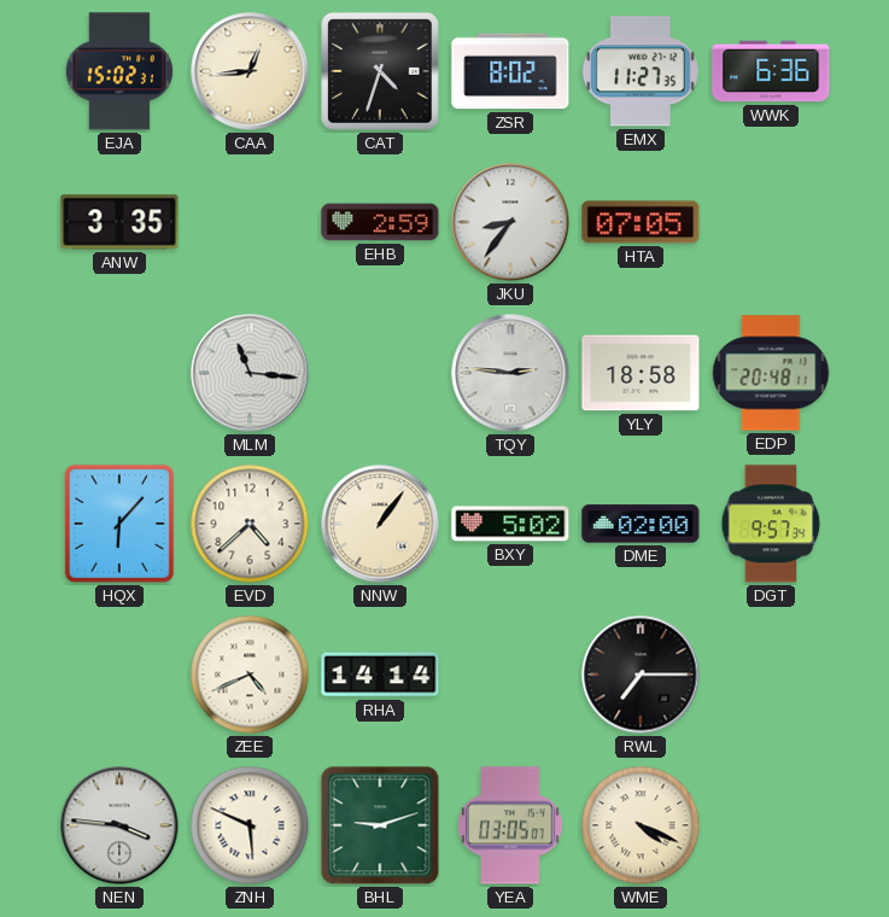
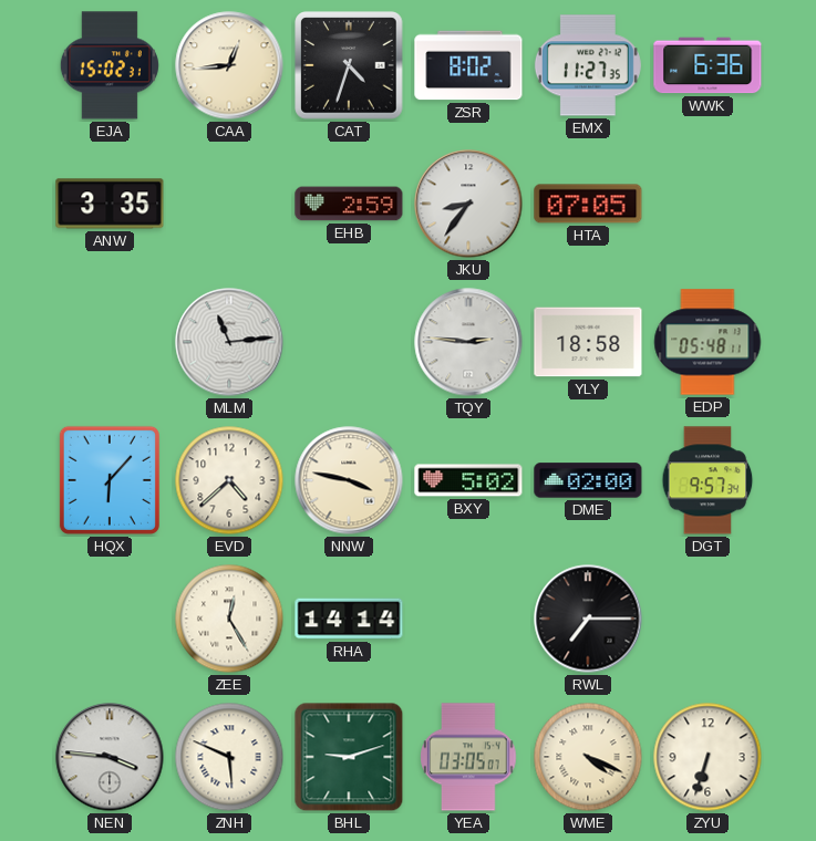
MLM: 11:16 -> 11:14 (229, 342)
EDP: 20:48 -> 05:48 (707, 342)
NNW: 1:06 -> 3:47 (349, 480)
ZEE: 4:41 -> 12:25 (229, 619)
ZYU: none -> 6:33 (707, 757)
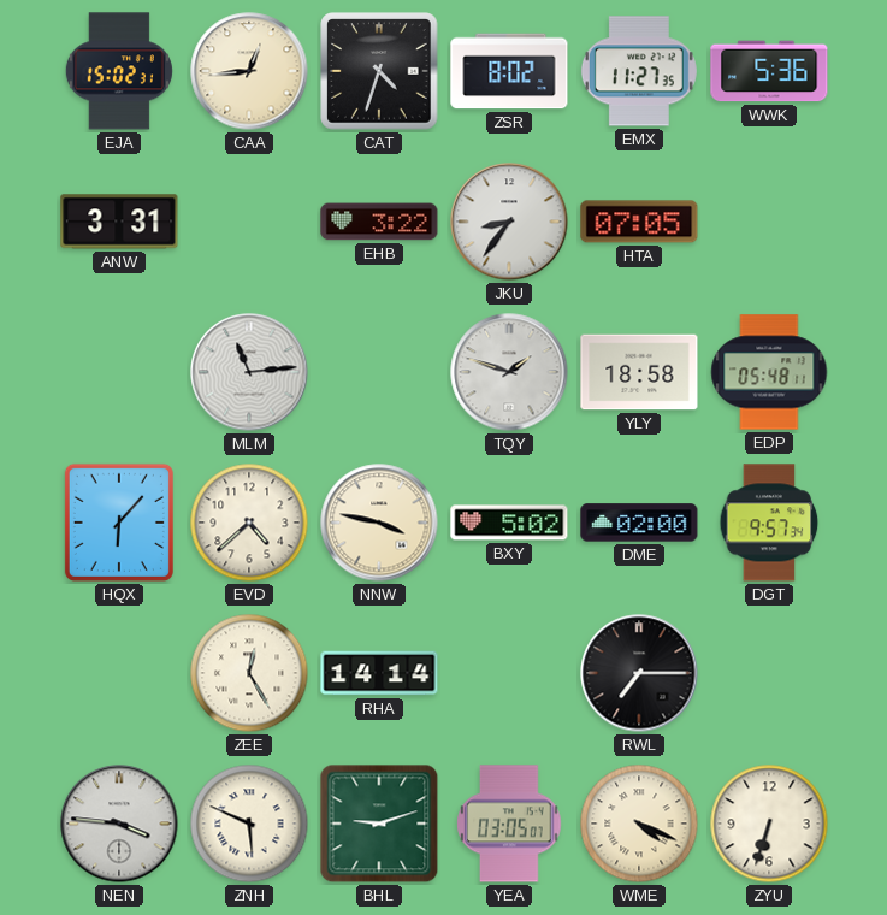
WWK: 6:36 -> 5:36 (769, 71)
ANW: 3:35 -> 3:31 (119, 222)
EHB: 2:59 -> 3:22 (379, 222)
TQY: 2:46 -> 1:48 (509, 372)
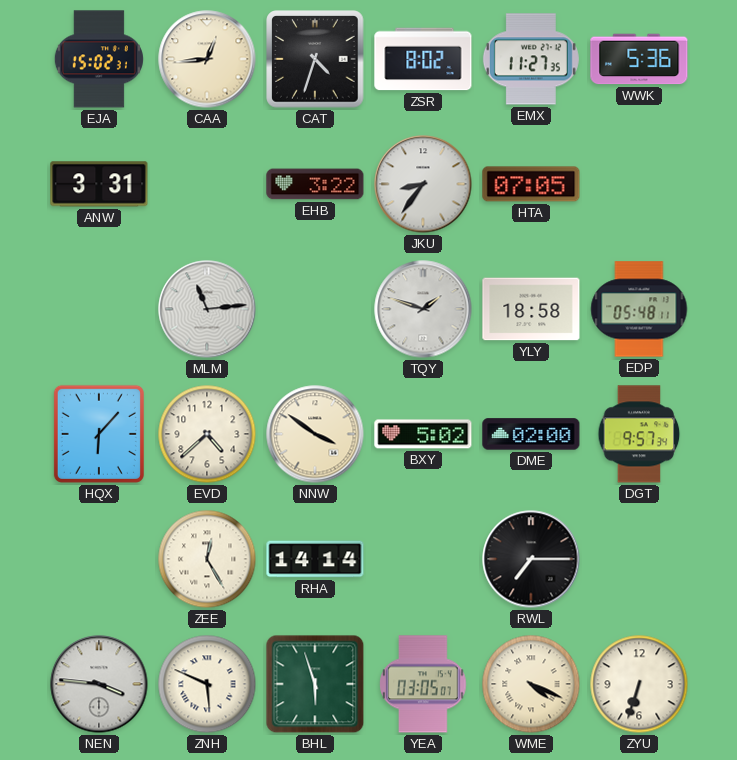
NNW: 3:47 -> 3:51 (315, 434)
BHL: 9:12 -> 5:57 (315, 684)
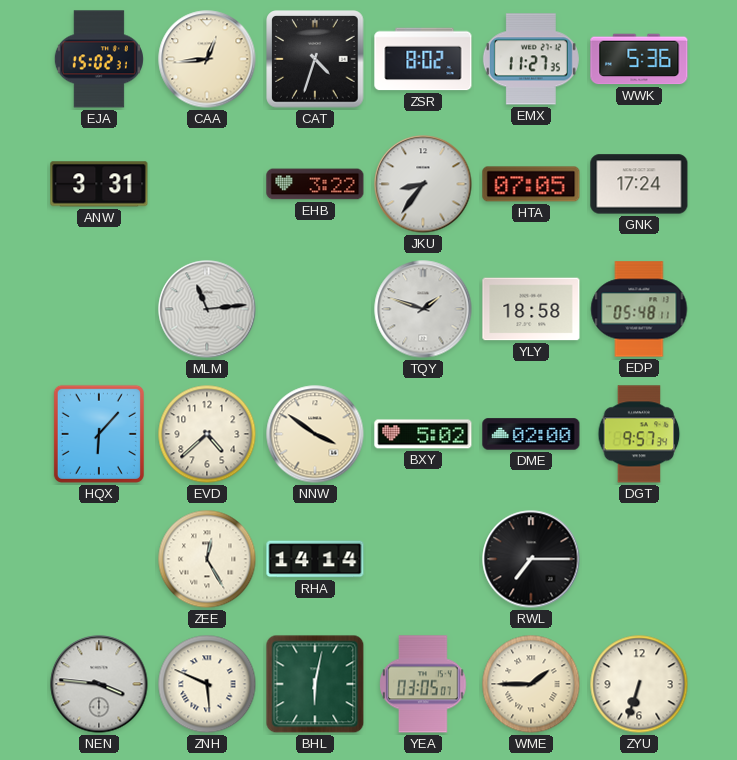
GNK: none -> 17:24 (639, 184)
BHL: 5:57 -> 6:02 (315, 684)
WME: 4:19 -> 1:45 (531, 684)
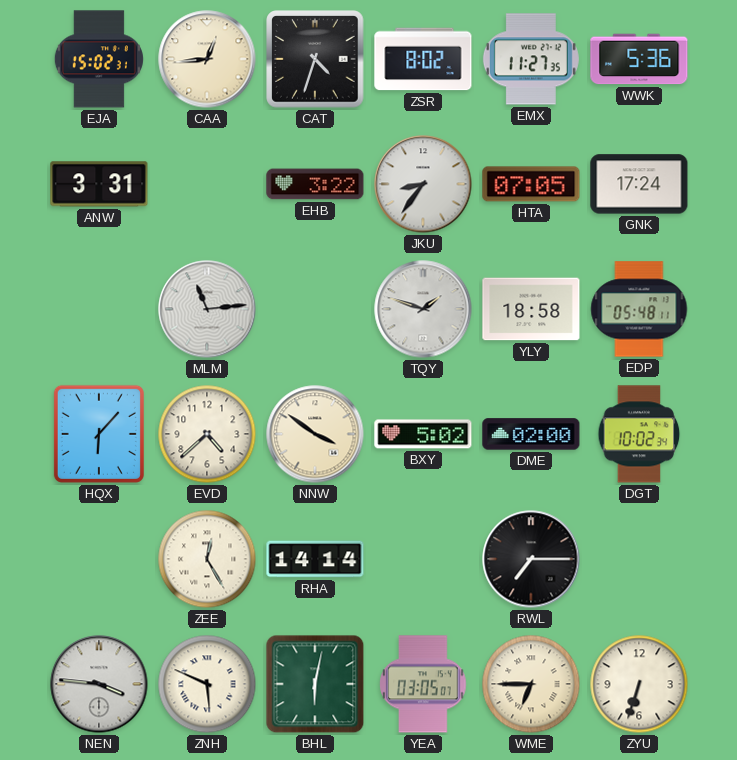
DGT: 9:57 -> 10:02 (639, 434)
WME: 1:45 -> 6:45 (531, 684)
